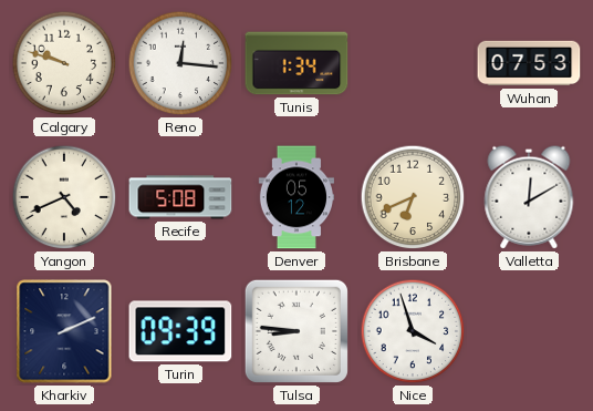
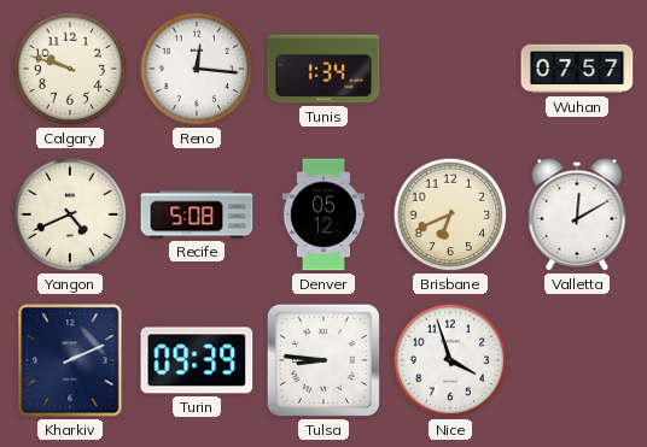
Wuhan: 07:53 -> 07:57 (577, 69)
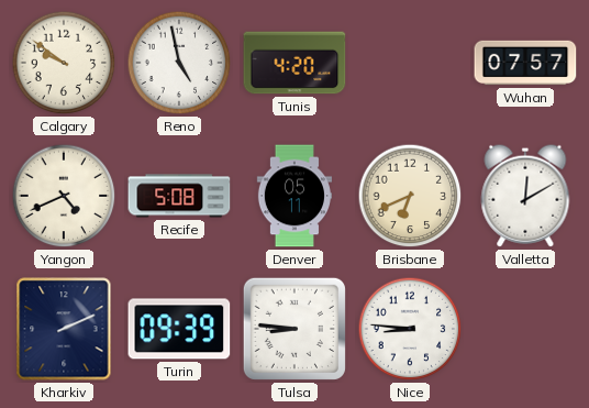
Calgary: 9:48 -> 9:51 (64, 63)
Reno: 12:16 -> 4:58 (179, 63)
Tunis: 1:34 -> 4:20 (294, 63)
Denver: 05:12 -> 05:11 (293, 196)
Nice: 3:57 -> 8:46 (410, 329)
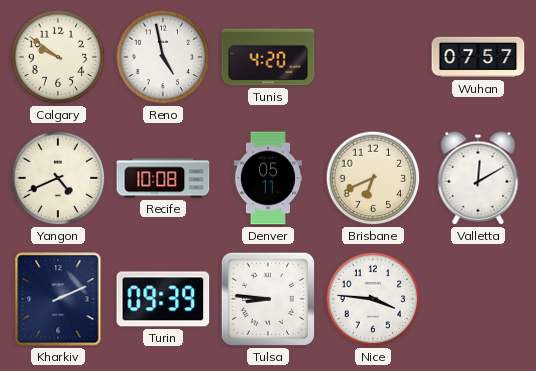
Recife: 5:08 -> 10:08 (163, 178)
Nice: 8:46 -> 3:46 (373, 299)
